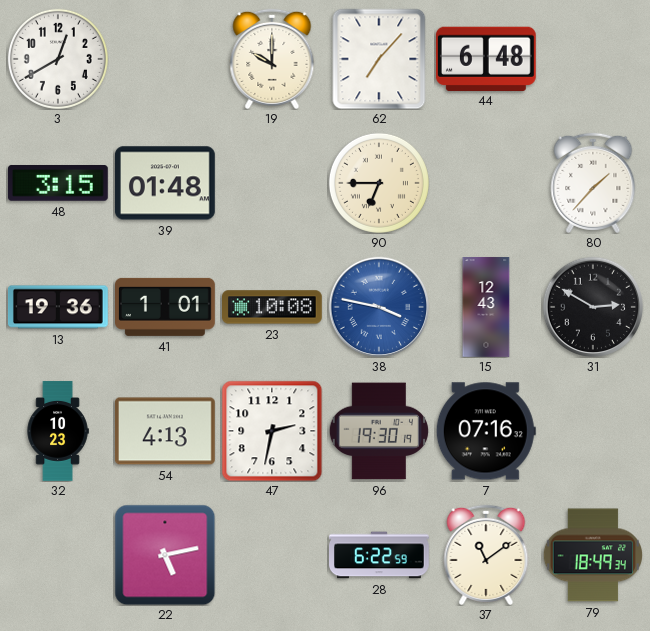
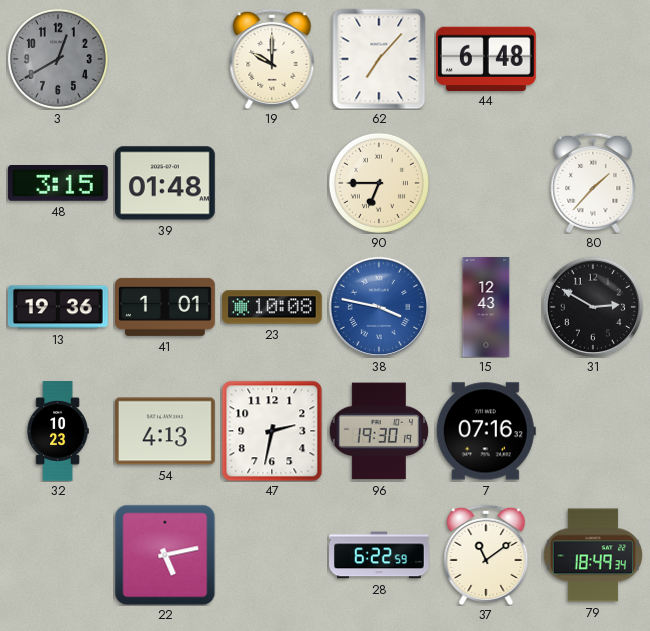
3 dial: white -> grey (58, 59)
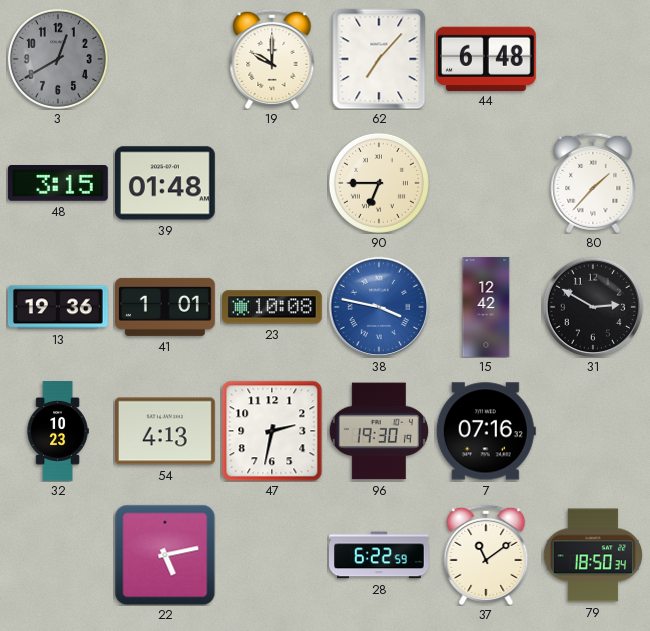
15: 12:43 -> 12:42 (486, 307)
79: 18:49 -> 18:50 (592, 555)
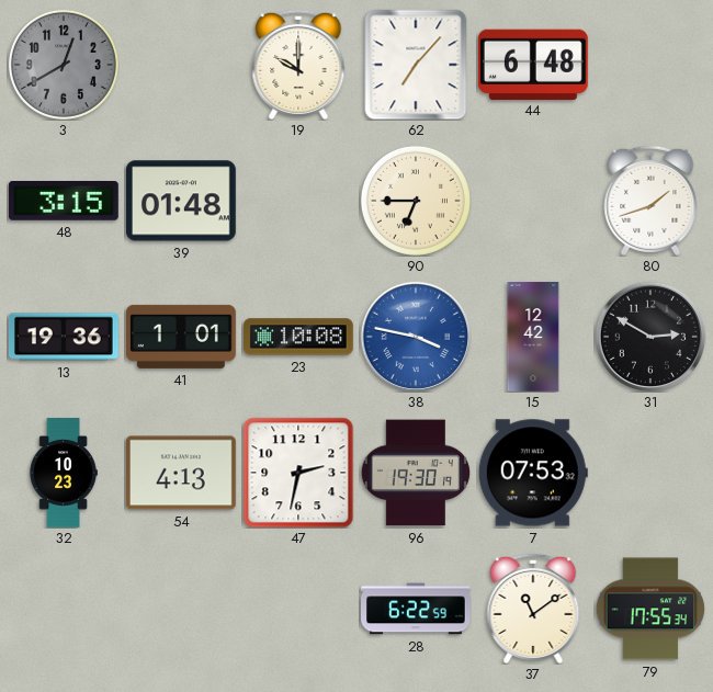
80: 1:37 -> 1:42 (650, 201)
7: 07:16 -> 07:53 (533, 473)
22: 5:13 -> none (165, 555)
79: 18:50 -> 17:55 (649, 609)
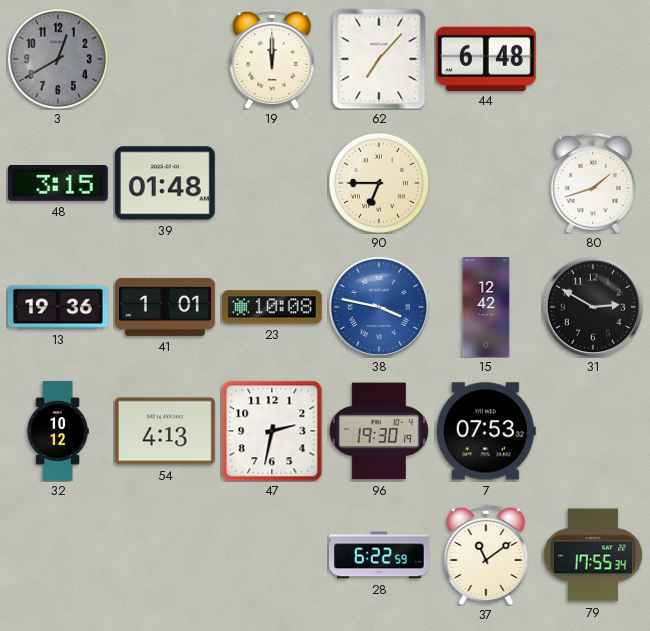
19: 10:00 -> 12:00 (272, 59)
32: 10:23 -> 10:12 (58, 431)
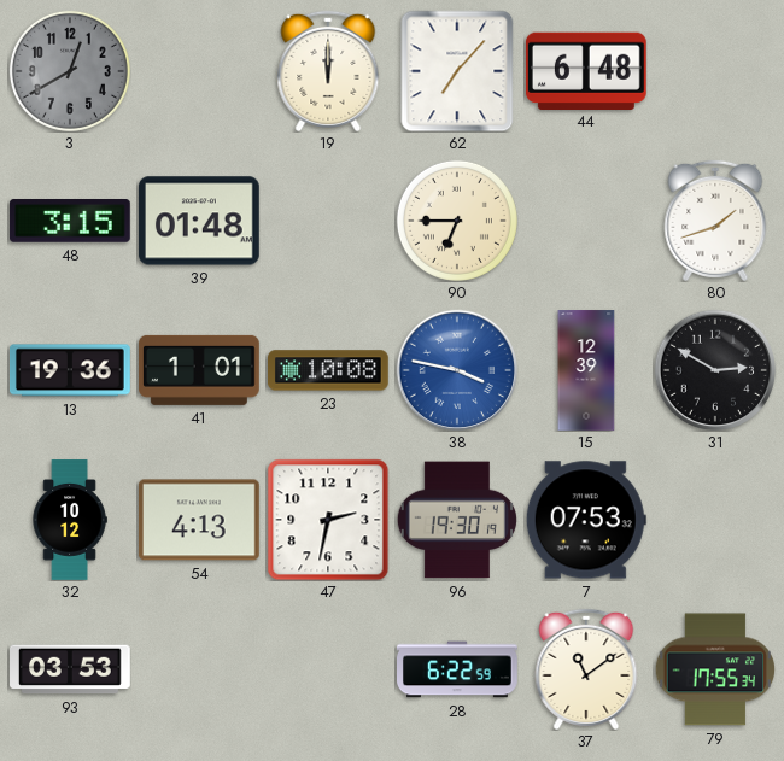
15: 12:42 -> 12:39 (586, 370)
93: none -> 03:53 (71, 669)
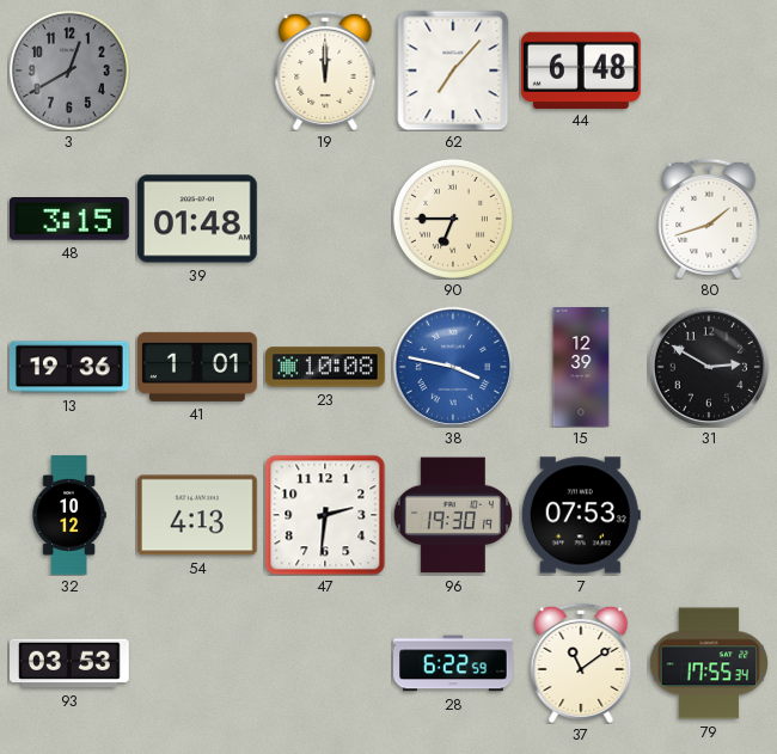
47: 2:32 -> 2:31 (325, 515)
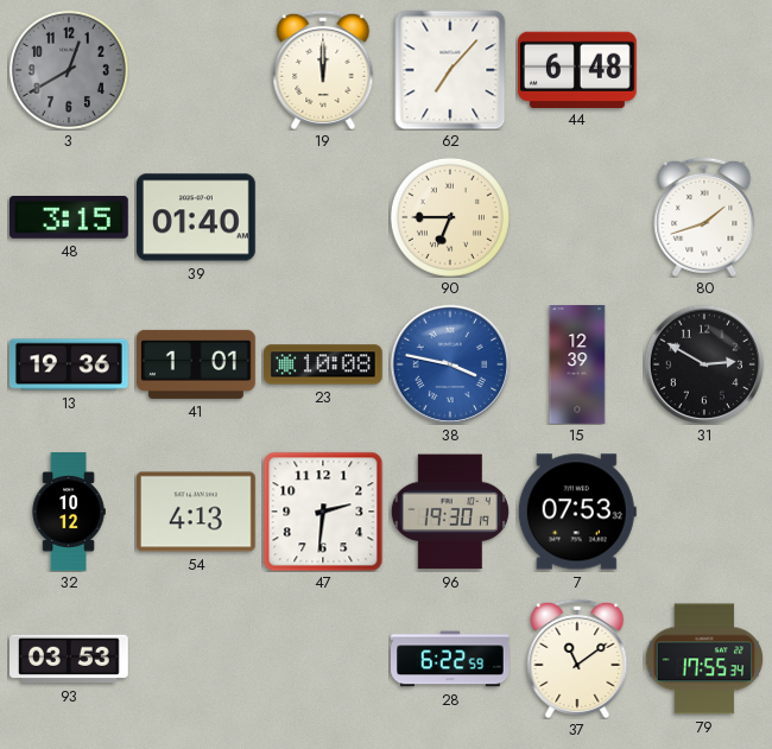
39: 01:48 -> 01:40 (196, 217)
